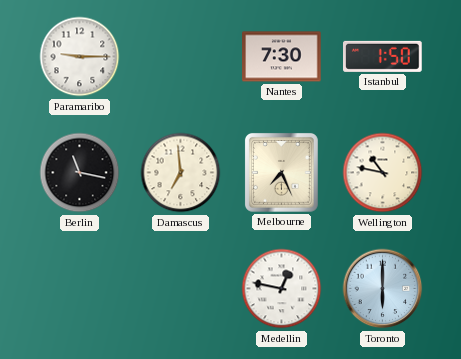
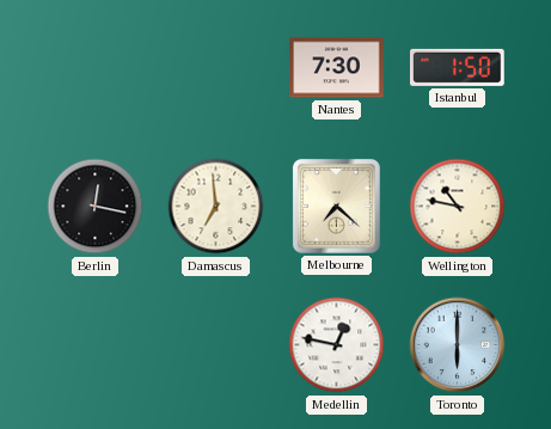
Paramaribo: 9:15 -> none (80, 57)
Berlin: 11:17 -> 12:17 (96, 207)
Melbourne: 7:26 -> 7:22 (336, 206)
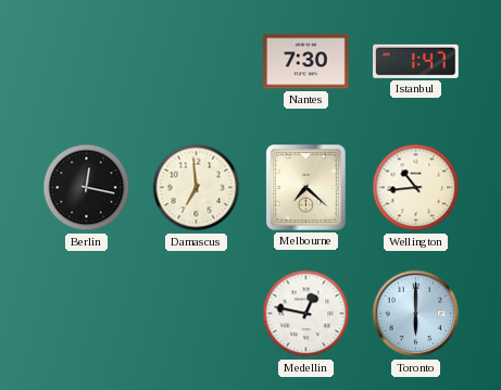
Istanbul: 1:50 -> 1:47 (416, 61)
Wellington: 10:47 -> 10:44 (416, 188)
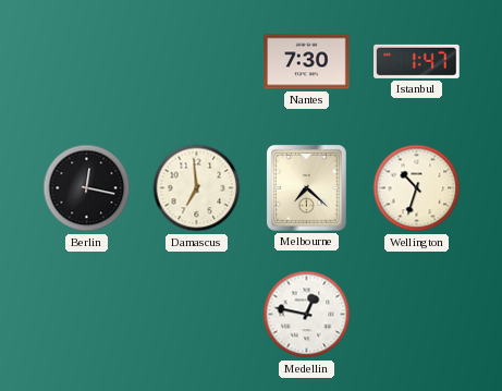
Wellington: 10:44 -> 10:33 (417, 188)
Toronto: 6:00 -> none (416, 314)
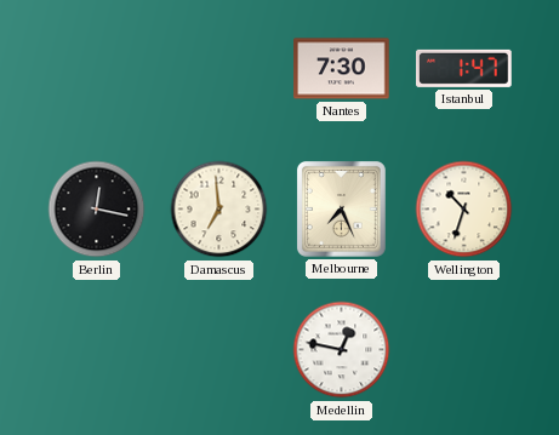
Melbourne: 7:22 -> 7:26 (341, 208)
